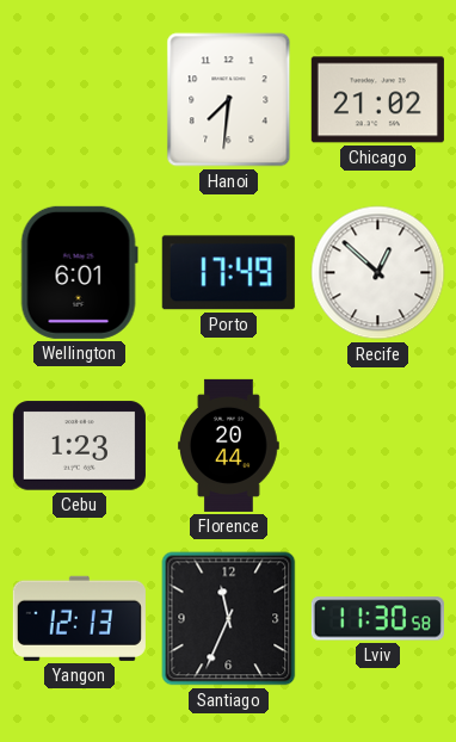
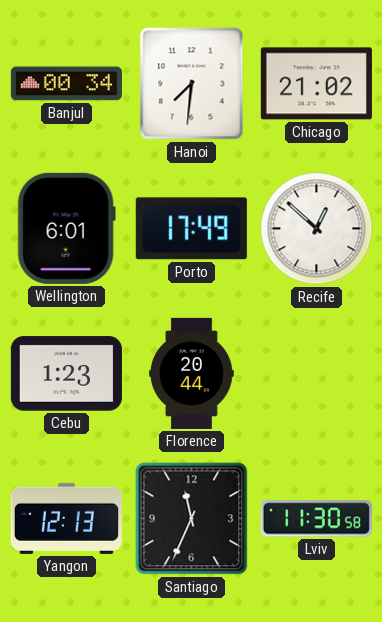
Banjul: none -> 00:34 (66, 84)
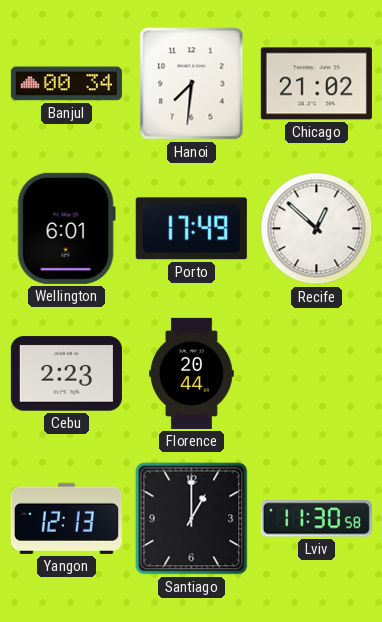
Cebu: 1:23 -> 2:23 (66, 374)
Santiago: 11:34 -> 1:00 (192, 519)
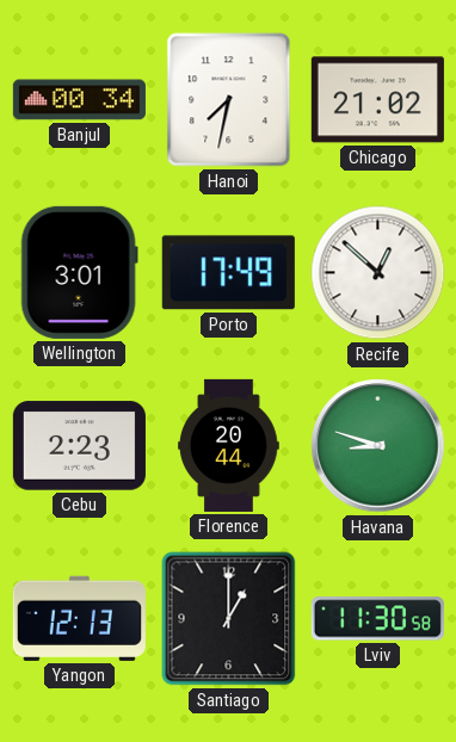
Hanoi: 7:31 -> 7:32 (229, 100)
Wellington: 6:01 -> 3:01 (79, 272)
Havana: none -> 8:48 (378, 446)
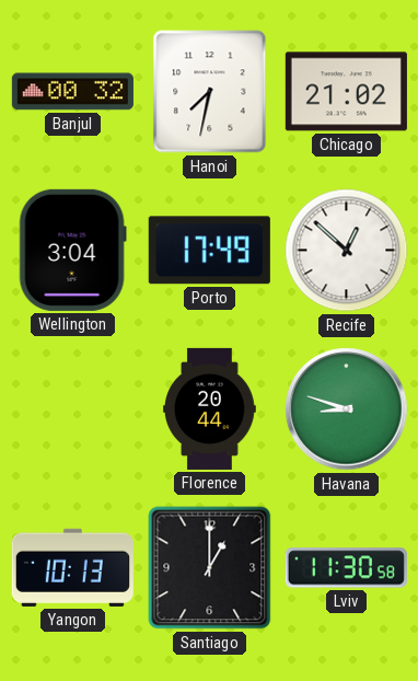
Banjul: 00:34 -> 00:32 (72, 92)
Wellington: 3:01 -> 3:04 (72, 250)
Cebu: 2:23 -> none (79, 446)
Yangon: 12:13 -> 10:13 (72, 567)
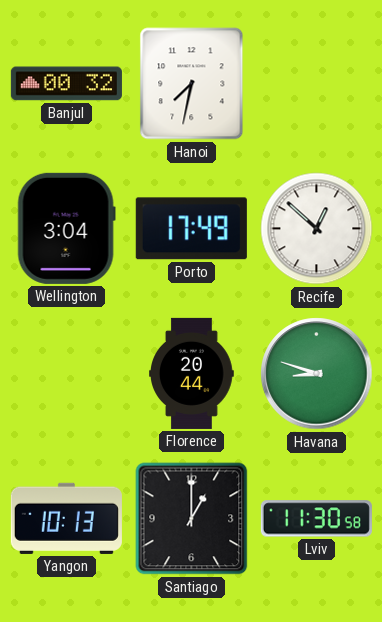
Chicago: 21:02 -> none (346, 92)
